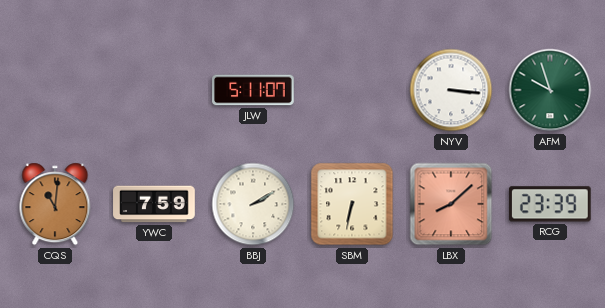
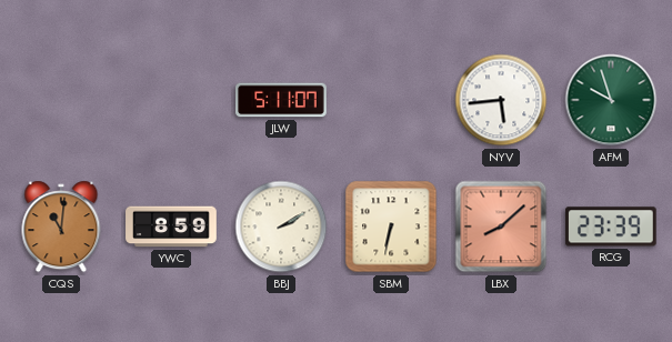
NYV: 3:16 -> 5:44 (501, 100)
YWC: 7:59 -> 8:59 (171, 227)
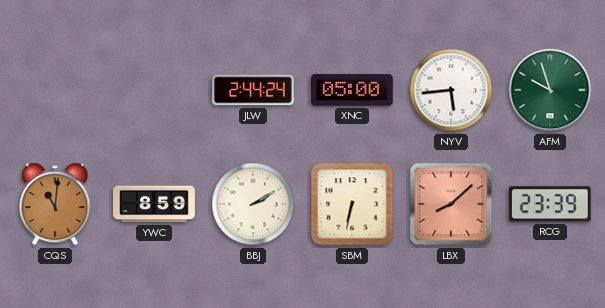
JLW: 5:11 -> 2:44 (253, 90)
XNC: none -> 05:00 (352, 90)
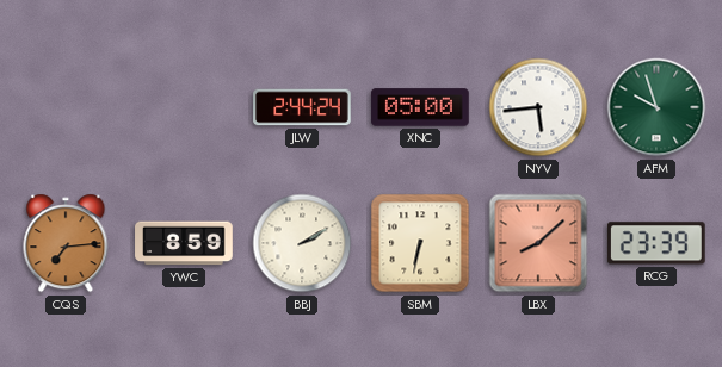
CQS: 11:01 -> 7:14 (66, 243)
